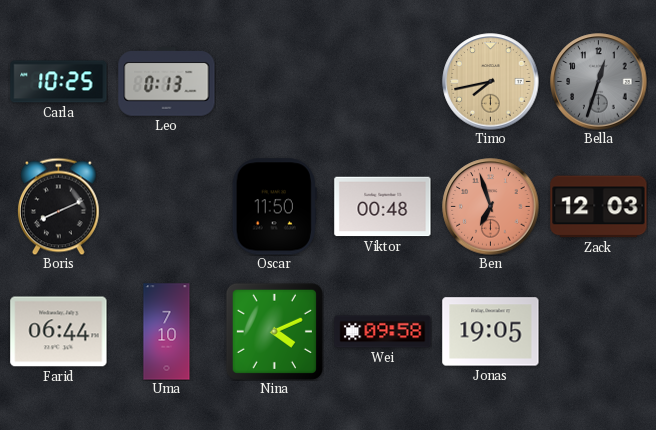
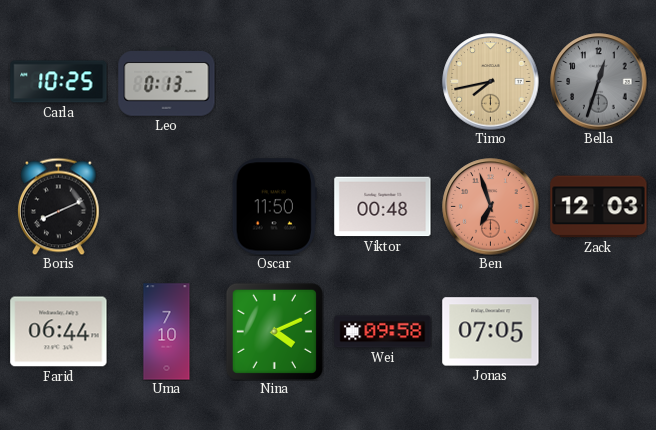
Jonas: 19:05 -> 07:05 (491, 332)
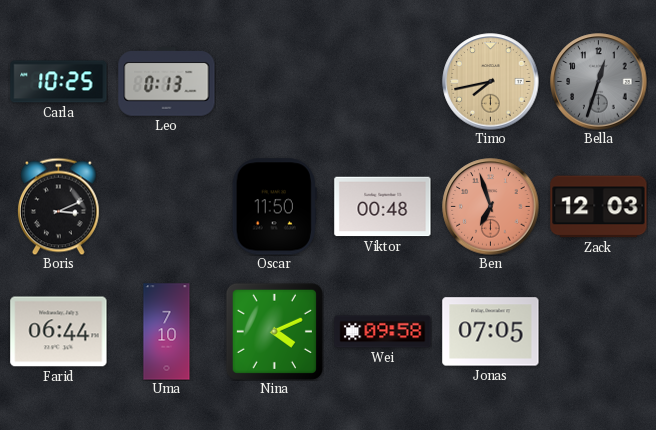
Boris: 8:11 -> 3:11 (58, 206)
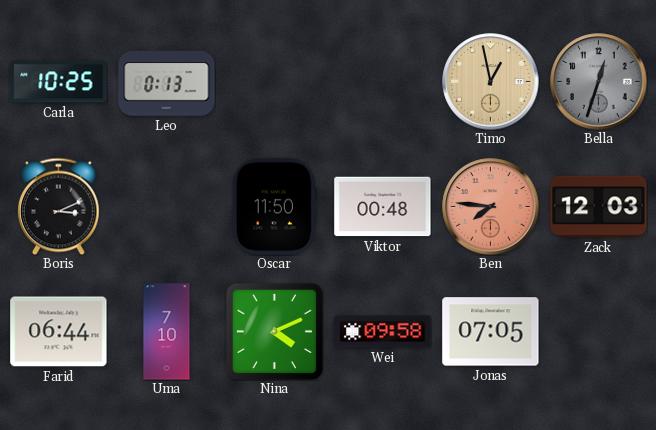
Timo: 7:43 -> 12:58 (491, 82)
Ben: 6:57 -> 7:46 (491, 207)
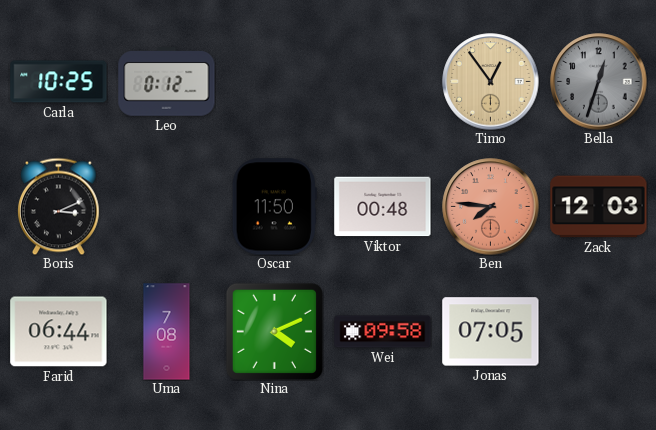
Leo: 0:13 -> 0:12 (167, 82)
Timo: 12:58 -> 12:54 (491, 82)
Uma: 7:10 -> 7:08 (167, 332)
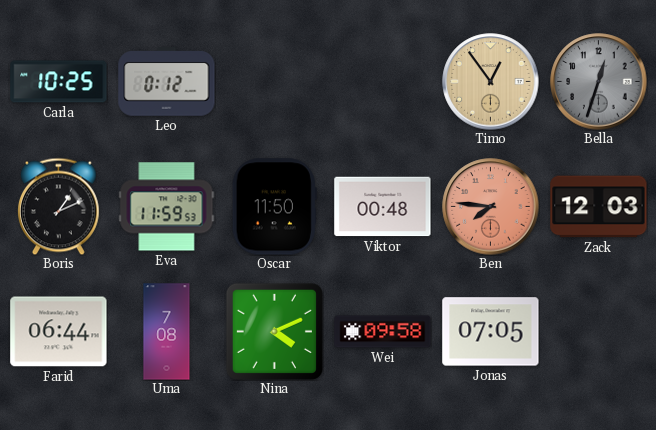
Boris: 3:11 -> 1:11 (58, 206)
Eva: none -> 11:59 (167, 207)
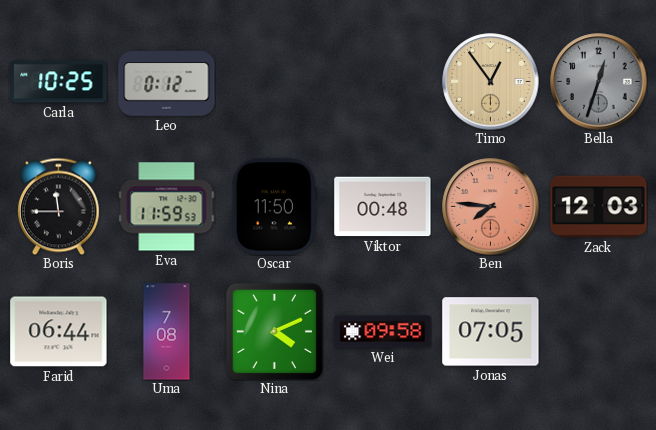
Boris: 1:11 -> 11:45 (58, 206)
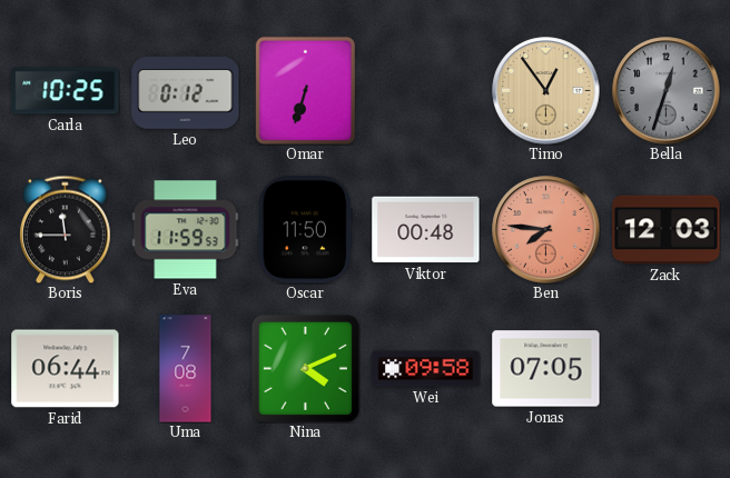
Omar: none -> 6:33 (305, 90)
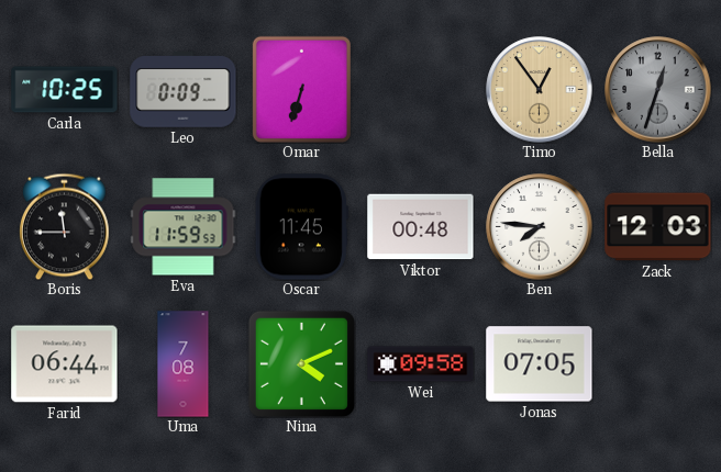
Leo: 0:12 -> 0:09 (184, 90)
Oscar: 11:50 -> 11:45 (301, 227)
Ben dial: salmon -> white (540, 227)
